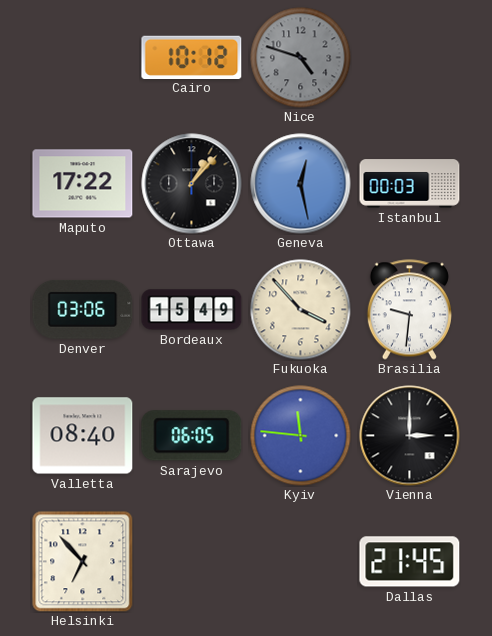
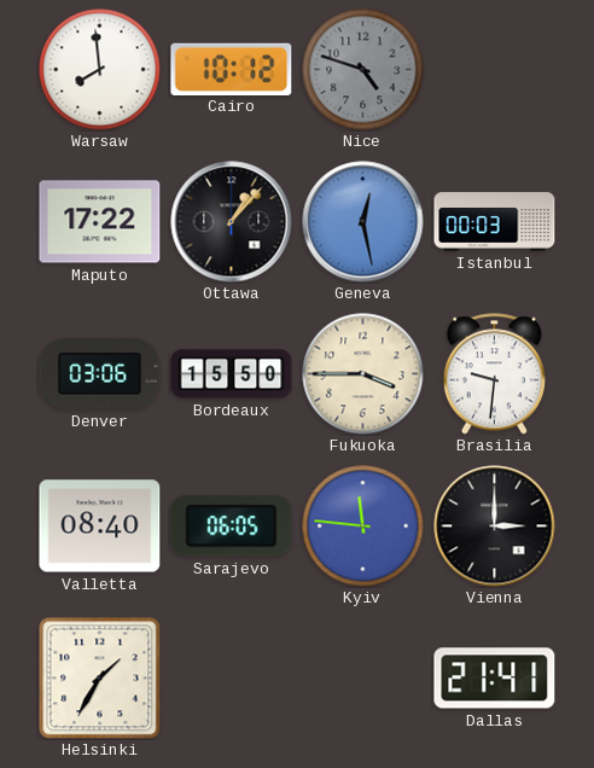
Warsaw: none -> 7:59 (100, 70)
Bordeaux: 15:49 -> 15:50 (232, 374)
Fukuoka: 3:53 -> 3:45 (363, 374)
Helsinki: 6:53 -> 1:35 (100, 679)
Dallas: 21:45 -> 21:41 (495, 679)
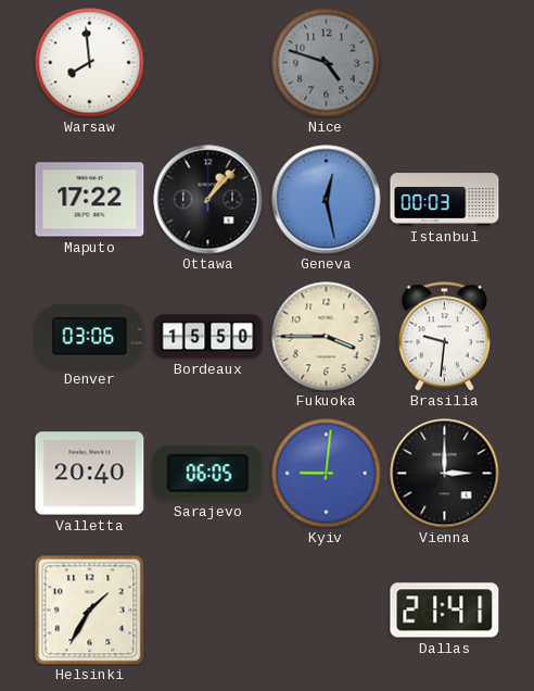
Cairo: 10:12 -> none (232, 69)
Valletta: 08:40 -> 20:40 (90, 474)
Kyiv: 11:46 -> 9:01 (327, 474)
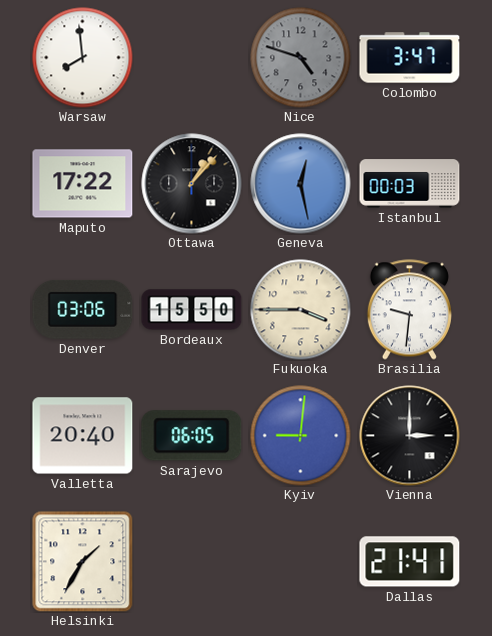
Colombo: none -> 3:47 (410, 58)
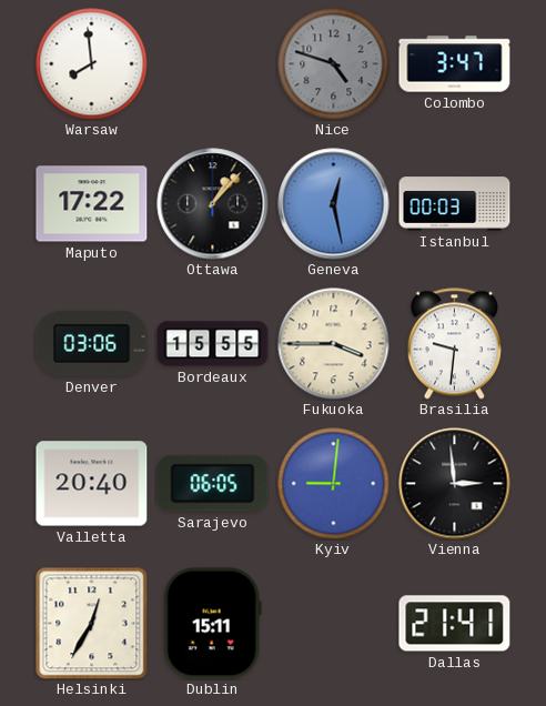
Bordeaux: 15:50 -> 15:55 (213, 344)
Vienna: 3:00 -> 2:59 (455, 484)
Helsinki: 1:35 -> 12:35 (92, 624)
Dublin: none -> 15:11 (212, 624)
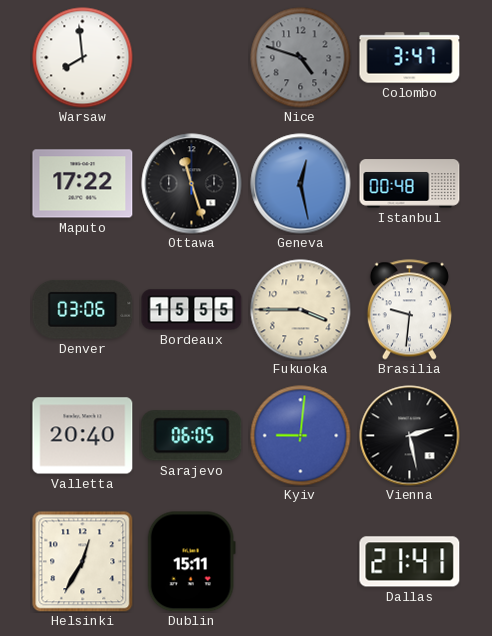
Ottawa: 1:07 -> 11:27 (192, 184)
Istanbul: 00:03 -> 00:48 (410, 184)
Vienna: 2:59 -> 2:28 (410, 436)
